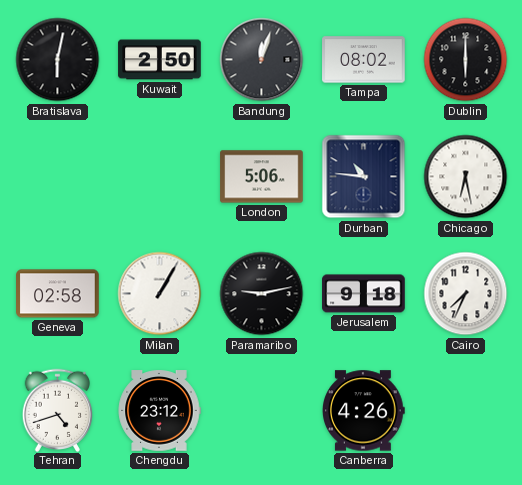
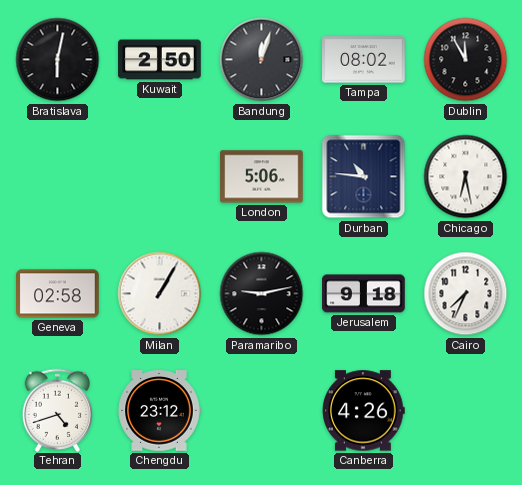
Dublin: 6:00 -> 11:55 (466, 60)
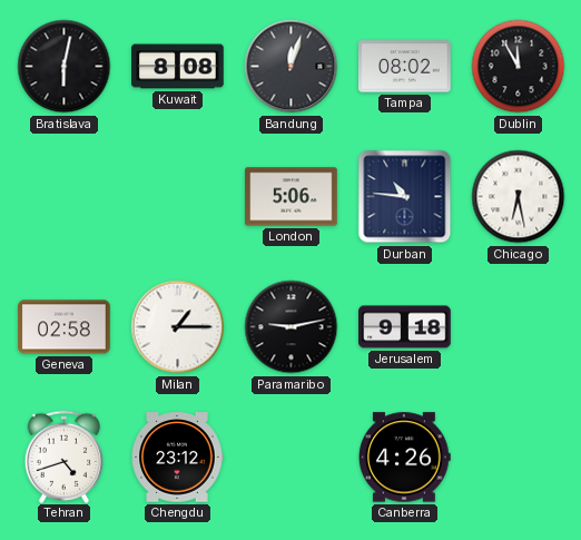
Kuwait: 2:50 -> 8:08 (178, 67)
Milan: 1:05 -> 1:15 (178, 327)
Cairo: 7:34 -> none (466, 294)
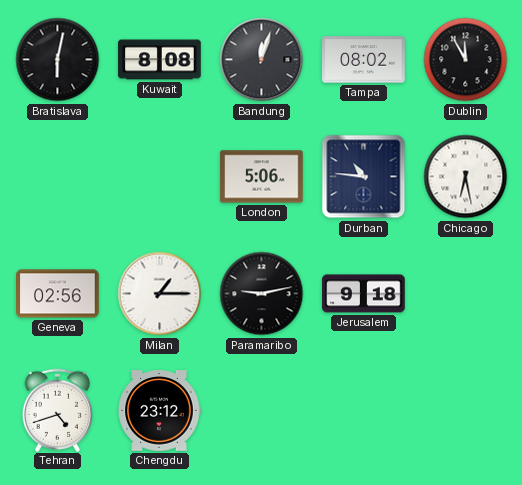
Geneva: 02:58 -> 02:56 (58, 294)
Canberra: 4:26 -> none (405, 458)
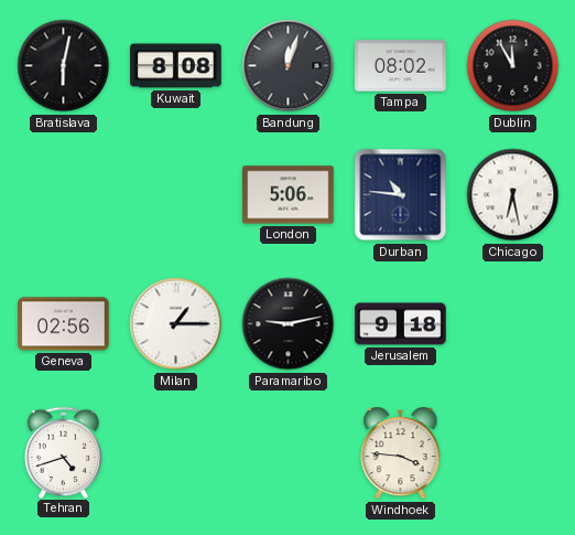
Chengdu: 23:12 -> none (159, 411)
Windhoek: none -> 3:46 (401, 454)
